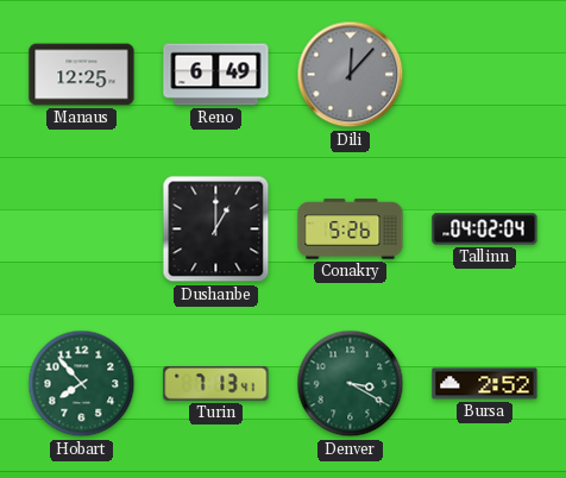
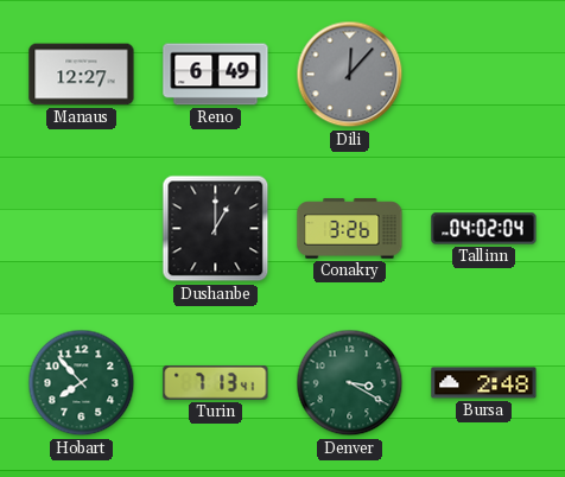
Manaus: 12:25 -> 12:27 (82, 75)
Conakry: 5:26 -> 3:26 (350, 229)
Bursa: 2:52 -> 2:48 (484, 383)
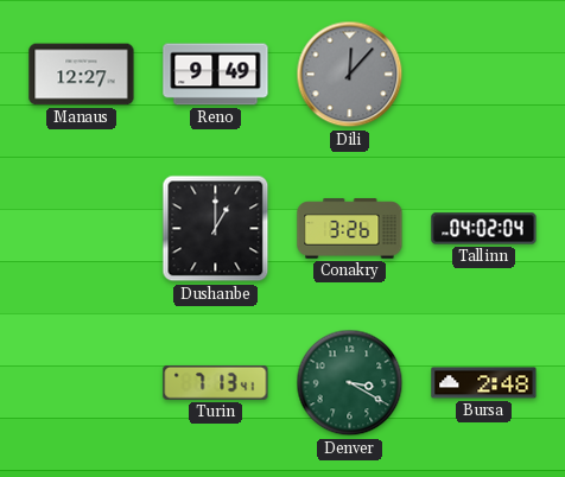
Reno: 6:49 -> 9:49 (216, 75)
Hobart: 7:53 -> none (82, 383)
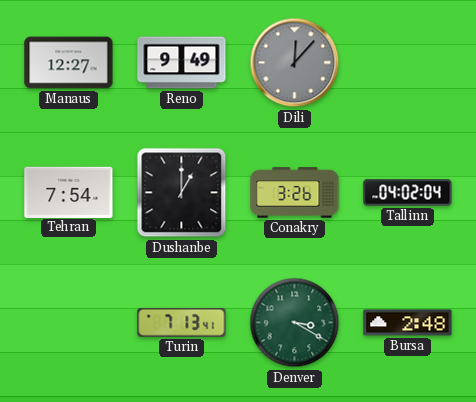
Tehran: none -> 7:54 (69, 192)
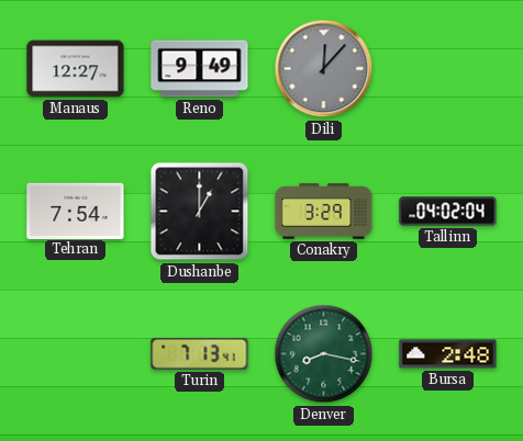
Conakry: 3:26 -> 3:29 (324, 212)
Denver: 3:20 -> 8:17 (324, 354)
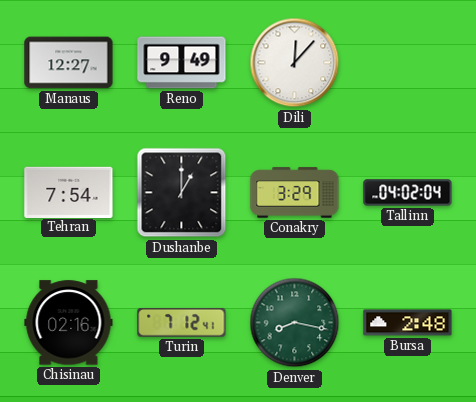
Dili dial: grey -> white (295, 63)
Chisinau: none -> 02:16 (69, 323)
Turin: 7:13 -> 7:12 (182, 322)
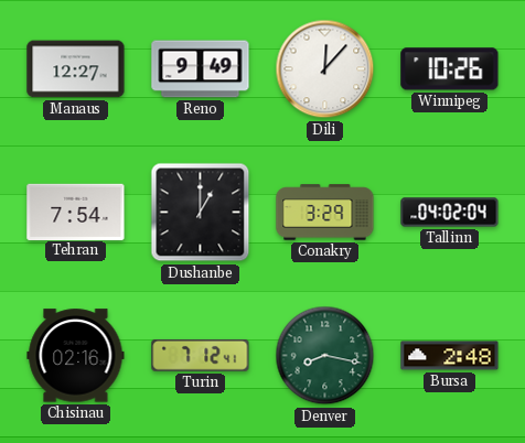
Winnipeg: none -> 10:26 (450, 69)
